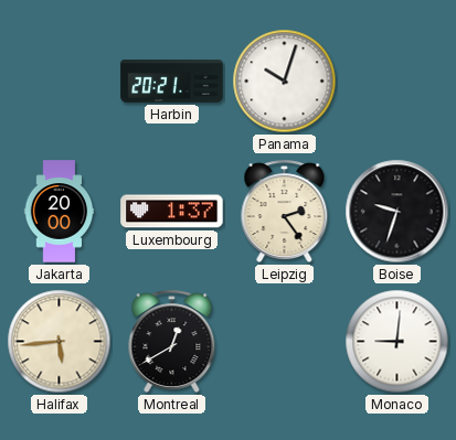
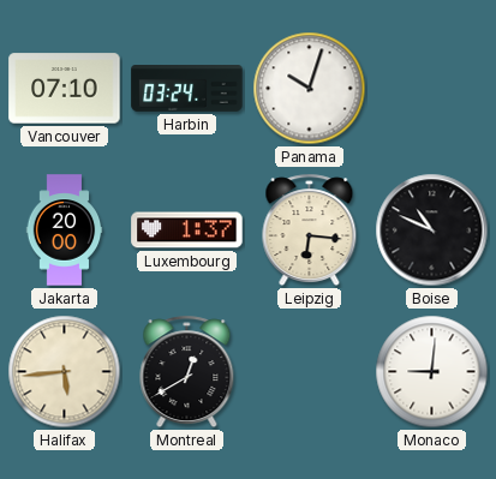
Vancouver: none -> 07:10 (65, 89)
Harbin: 20:21 -> 03:24 (187, 89)
Leipzig: 2:24 -> 6:16 (310, 230)
Boise: 9:33 -> 10:49 (432, 230)
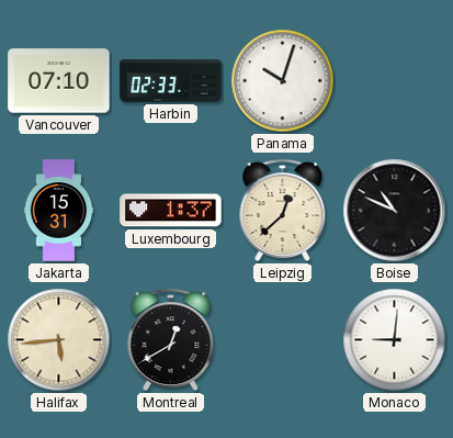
Harbin: 03:24 -> 02:33 (171, 81)
Jakarta: 20:00 -> 15:31 (59, 211)
Leipzig: 6:16 -> 12:38 (283, 211)
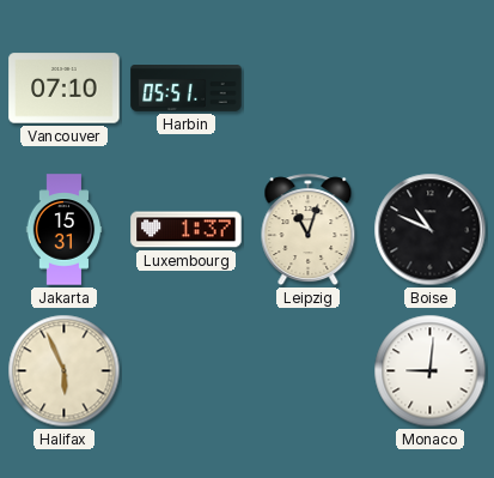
Harbin: 02:33 -> 05:51 (187, 89)
Panama: 10:03 -> none (283, 81)
Leipzig: 12:38 -> 11:03 (309, 230)
Halifax: 5:44 -> 5:56 (65, 371)
Montreal: 12:40 -> none (171, 340)
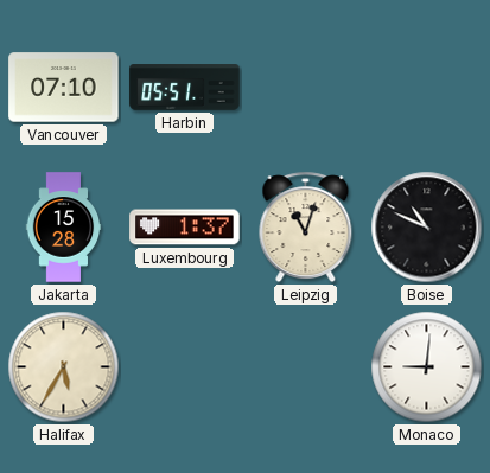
Jakarta: 15:31 -> 15:28 (64, 228)
Halifax: 5:56 -> 5:35 (64, 367)
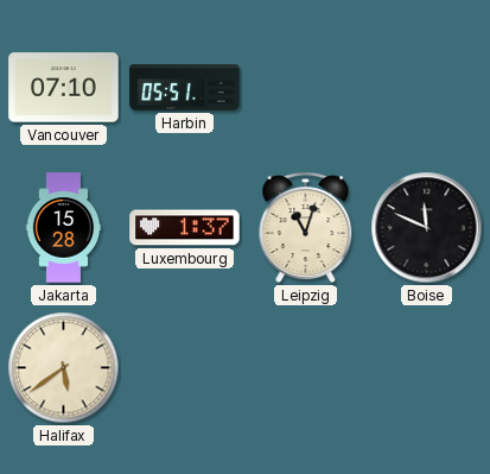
Boise: 10:49 -> 11:49 (427, 228)
Halifax: 5:35 -> 5:39 (64, 368)
Monaco: 9:01 -> none (427, 367)
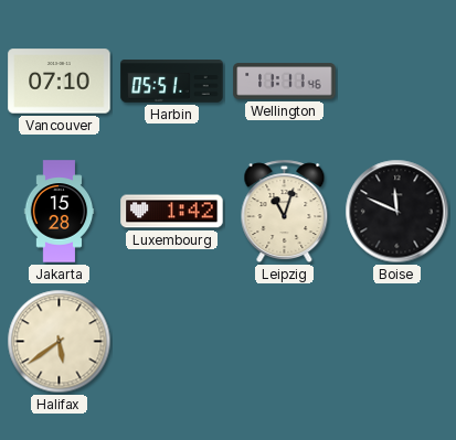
Wellington: none -> 11:11 (285, 82)
Luxembourg: 1:37 -> 1:42 (172, 212)
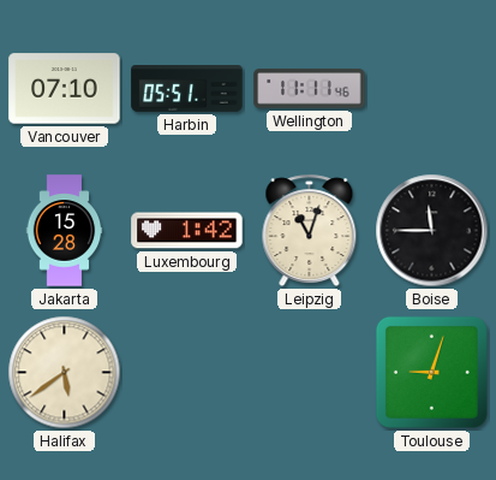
Boise: 11:49 -> 11:45 (432, 231)
Toulouse: none -> 9:03 (431, 372)
